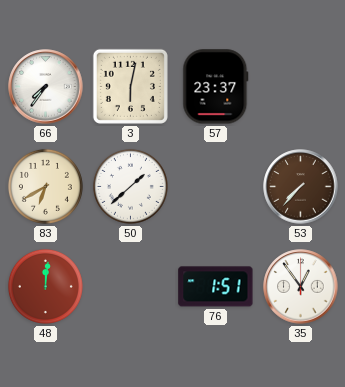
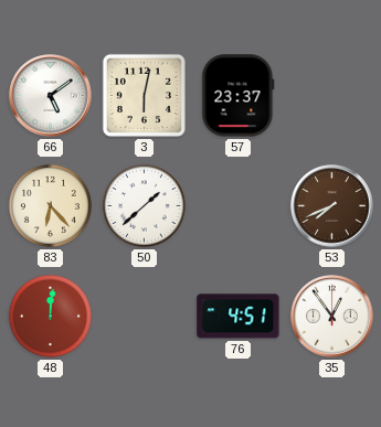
66: 7:36 -> 5:09 (51, 96)
83: 6:40 -> 6:23 (50, 205)
53: 7:37 -> 7:41 (332, 206)
76: 1:51 -> 4:51 (239, 317)
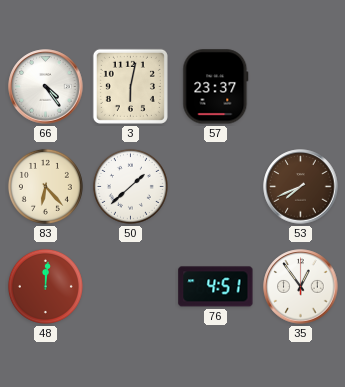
66: 5:09 -> 4:24 (46, 87)
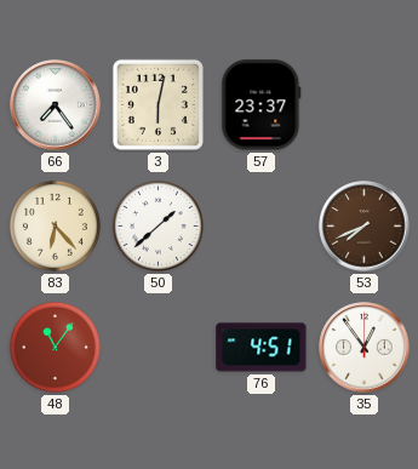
66: 4:24 -> 7:24 (56, 105)
48: 12:01 -> 11:06 (55, 347)
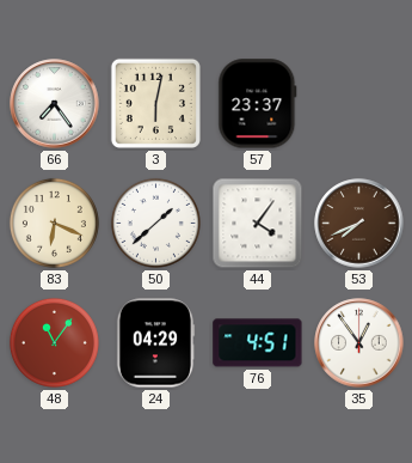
83: 6:23 -> 6:19 (54, 223)
44: none -> 4:06 (258, 224)
24: none -> 04:29 (155, 343)
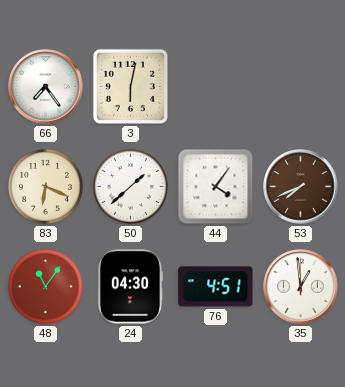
57: 23:37 -> none (258, 104)
24: 04:29 -> 04:30 (130, 287)
35: 12:54 -> 12:59 (301, 287)
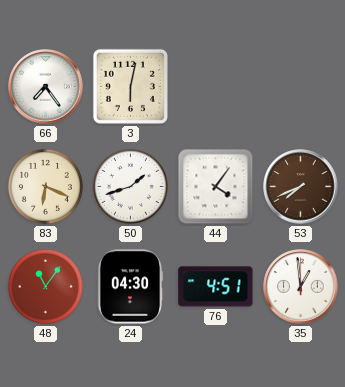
50: 1:38 -> 1:42 (130, 186)
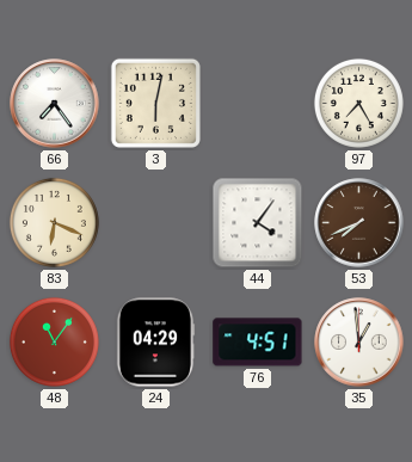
97: none -> 7:25 (358, 103)
50: 1:42 -> none (130, 186)
24: 04:30 -> 04:29 (155, 343)
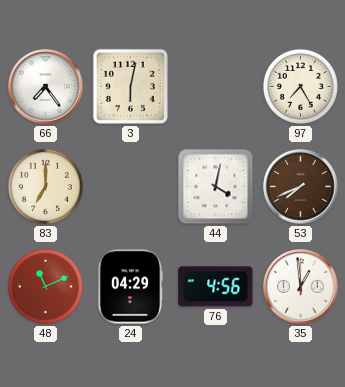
83: 6:19 -> 7:00 (45, 186)
44: 4:06 -> 4:02 (216, 187)
48: 11:06 -> 11:11 (45, 286)
76: 4:51 -> 4:56 (216, 287)
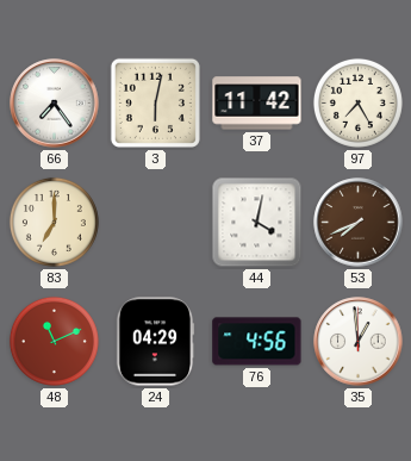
37: none -> 11:42 (257, 104)
